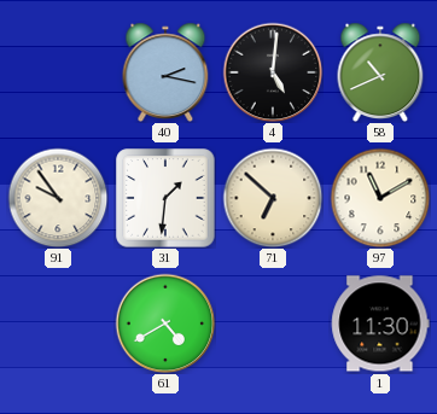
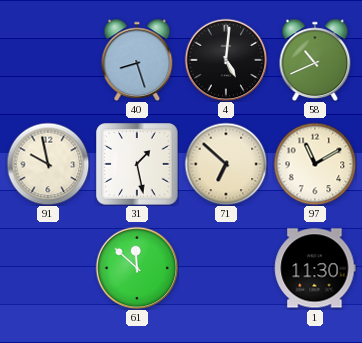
40: 2:17 -> 8:27 (137, 60)
91: 9:54 -> 9:58 (48, 164)
31: 1:31 -> 1:28 (137, 164)
61: 4:40 -> 11:52 (137, 268)
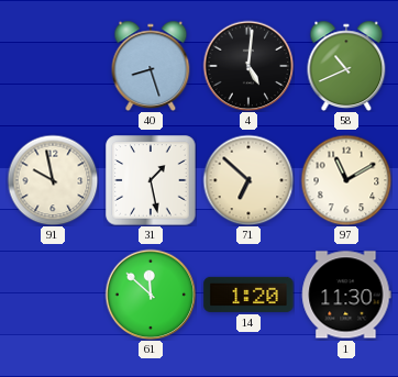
14: none -> 1:20 (248, 295)
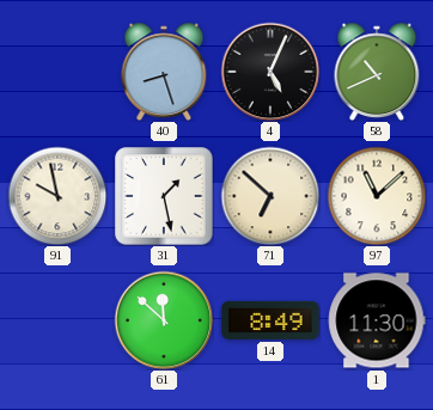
4: 5:01 -> 5:04 (270, 72)
97: 11:10 -> 11:08 (377, 196)
14: 1:20 -> 8:49 (270, 320)
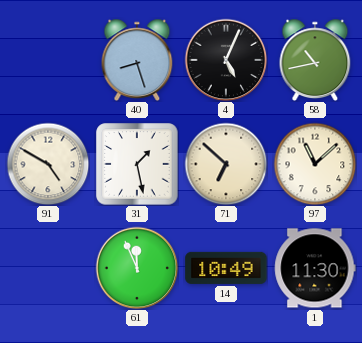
58: 10:41 -> 10:43 (315, 60)
91: 9:58 -> 4:50 (48, 164)
61: 11:52 -> 11:56 (137, 268)
14: 8:49 -> 10:49 (226, 268)
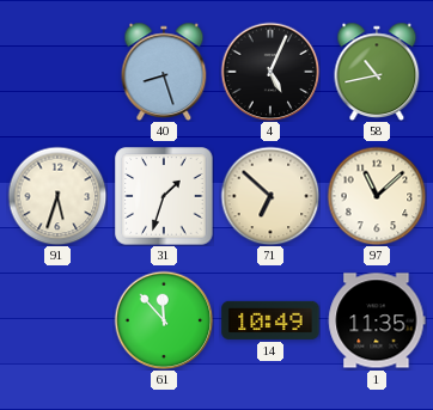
91: 4:50 -> 5:33 (57, 196)
31: 1:28 -> 1:33 (164, 196)
61: 11:56 -> 11:53 (164, 320)
1: 11:30 -> 11:35 (377, 320)
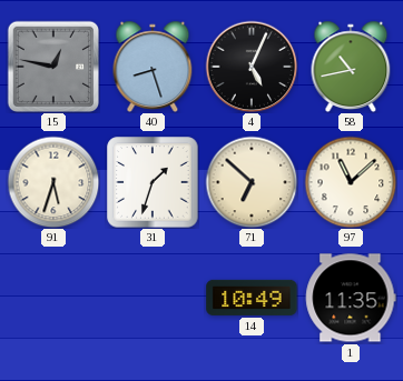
15: none -> 12:47 (53, 67)
61: 11:53 -> none (164, 320)
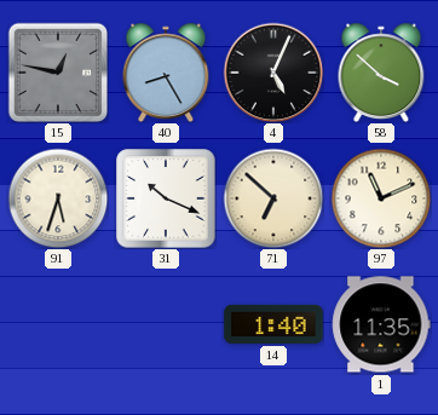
40: 8:27 -> 8:25 (166, 73)
58: 10:43 -> 3:52 (381, 73)
31: 1:33 -> 10:19 (166, 198)
97: 11:08 -> 11:11 (381, 198)
14: 10:49 -> 1:40 (273, 324)
